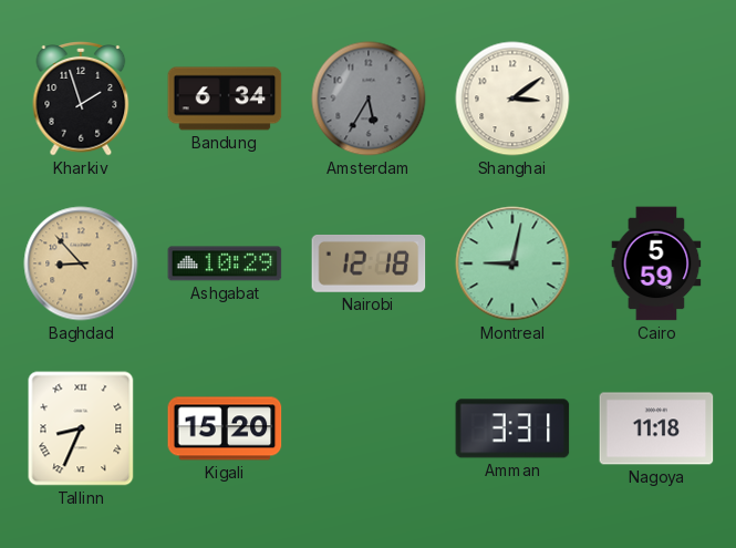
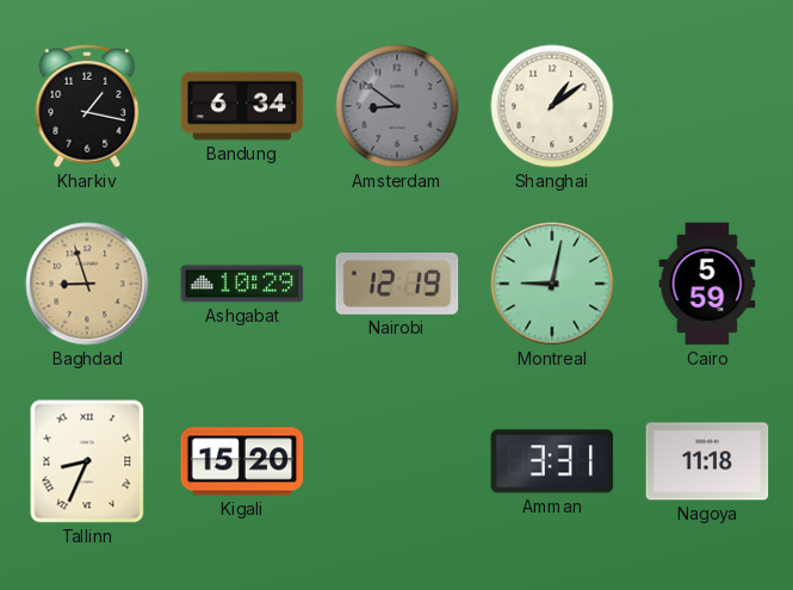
Kharkiv: 1:57 -> 1:17 (87, 107)
Amsterdam: 5:35 -> 8:51 (397, 106)
Shanghai: 3:09 -> 1:09 (552, 106)
Baghdad: 8:53 -> 8:57 (87, 284)
Nairobi: 12:18 -> 12:19 (397, 284)
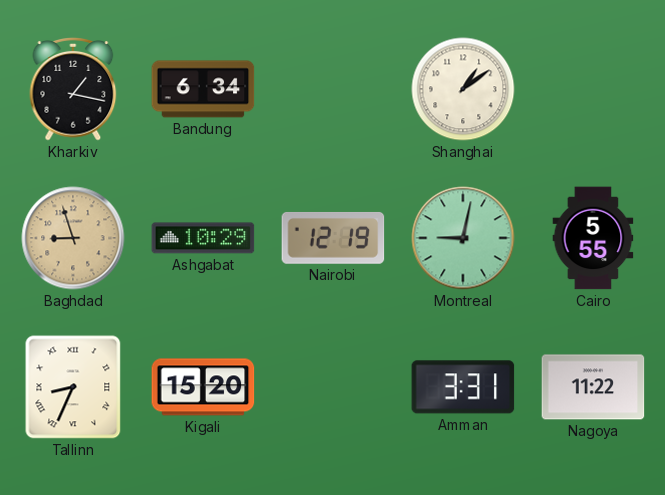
Amsterdam: 8:51 -> none (397, 106)
Cairo: 5:59 -> 5:55 (593, 238)
Nagoya: 11:18 -> 11:22 (593, 387)
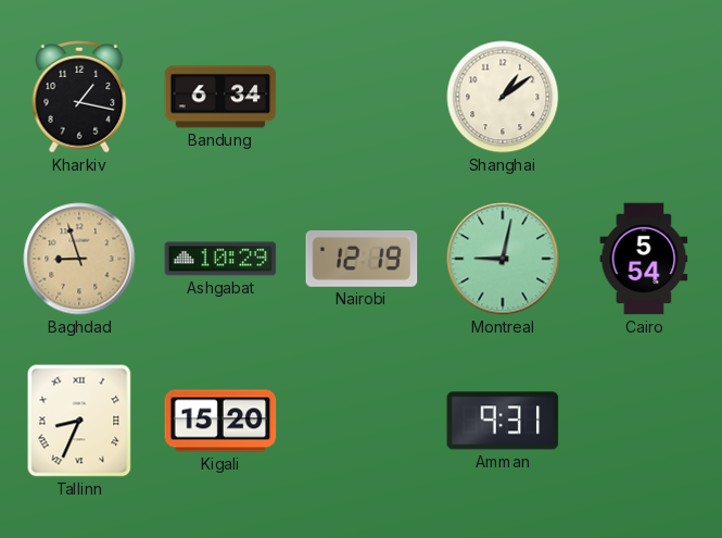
Cairo: 5:55 -> 5:54 (644, 259)
Amman: 3:31 -> 9:31 (503, 421)
Nagoya: 11:22 -> none (593, 387)
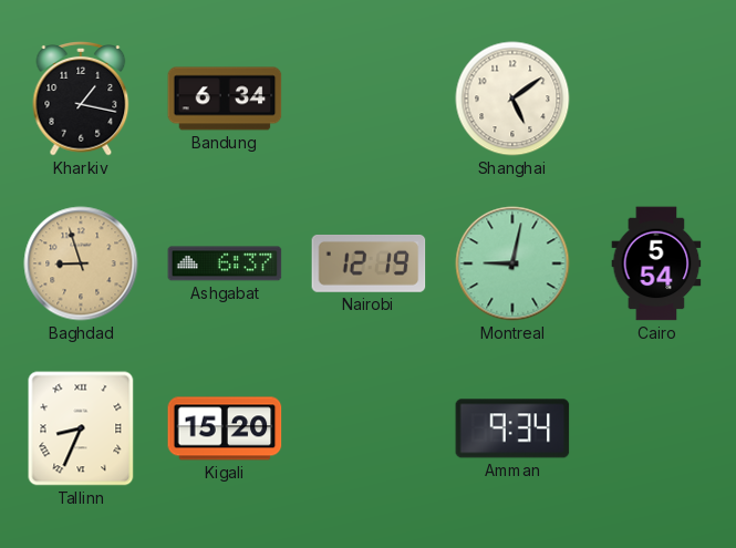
Shanghai: 1:09 -> 5:09 (512, 99)
Ashgabat: 10:29 -> 6:37 (225, 263)
Amman: 9:31 -> 9:34 (512, 428)
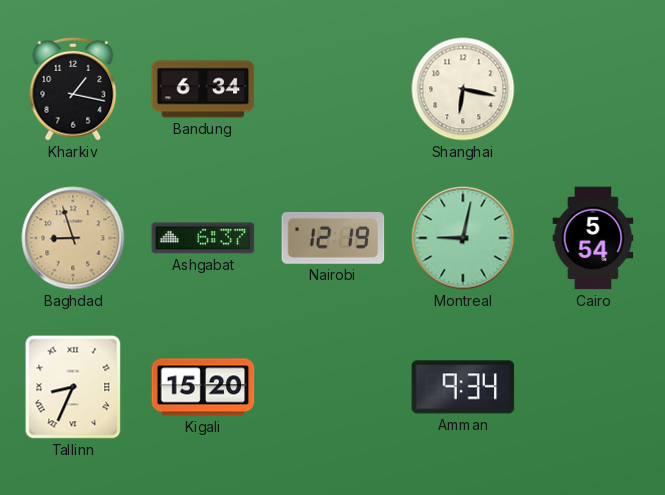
Shanghai: 5:09 -> 6:17 (463, 89)
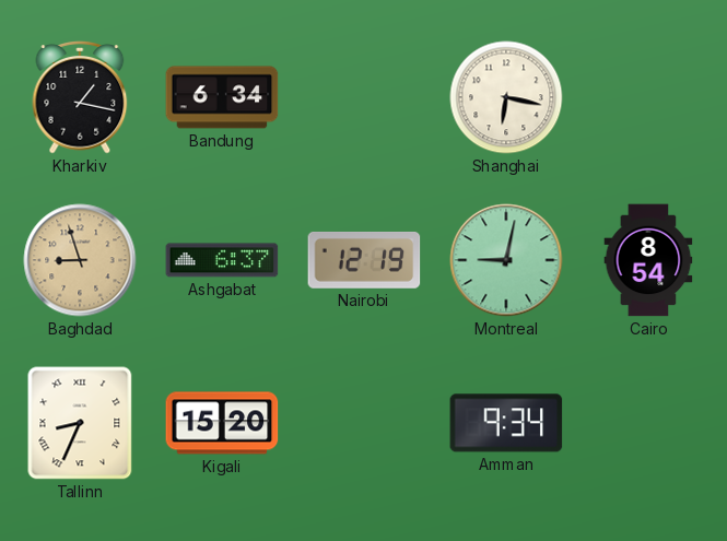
Cairo: 5:54 -> 8:54 (648, 260)
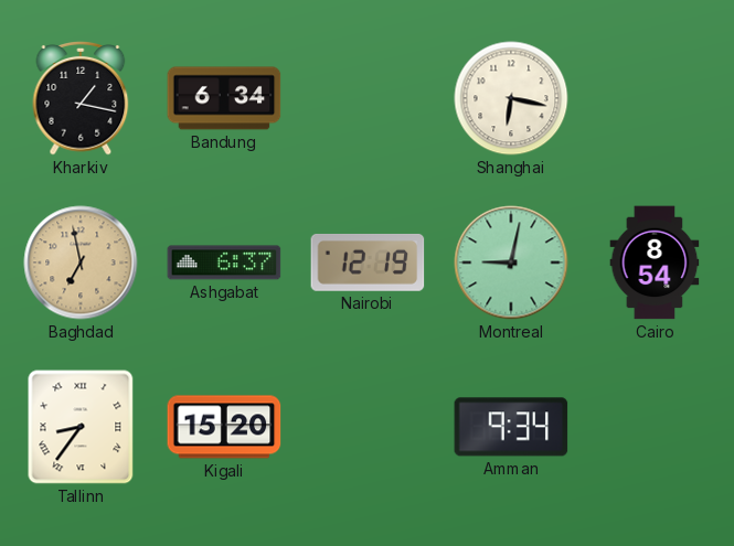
Baghdad: 8:57 -> 6:58 (81, 263)
Tallinn: 8:34 -> 8:36 (81, 427)
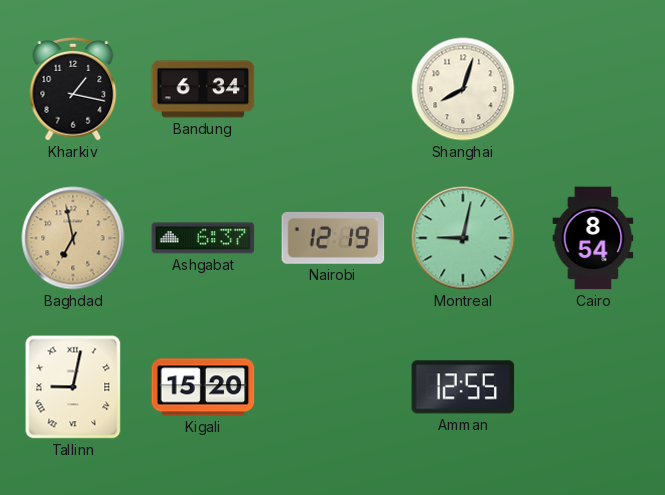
Shanghai: 6:17 -> 8:03 (463, 89)
Tallinn: 8:36 -> 9:02 (73, 387)
Amman: 9:34 -> 12:55 (463, 387)
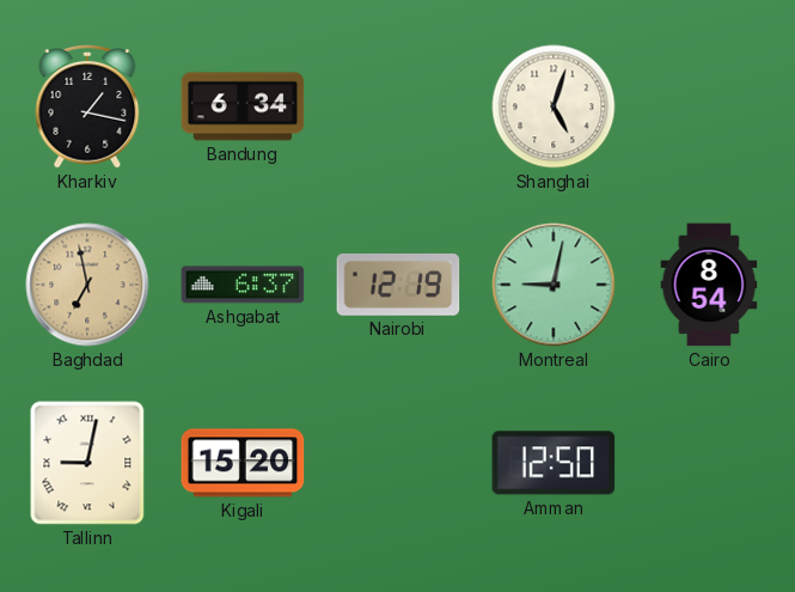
Shanghai: 8:03 -> 5:03 (554, 106)
Amman: 12:55 -> 12:50 (554, 463)
